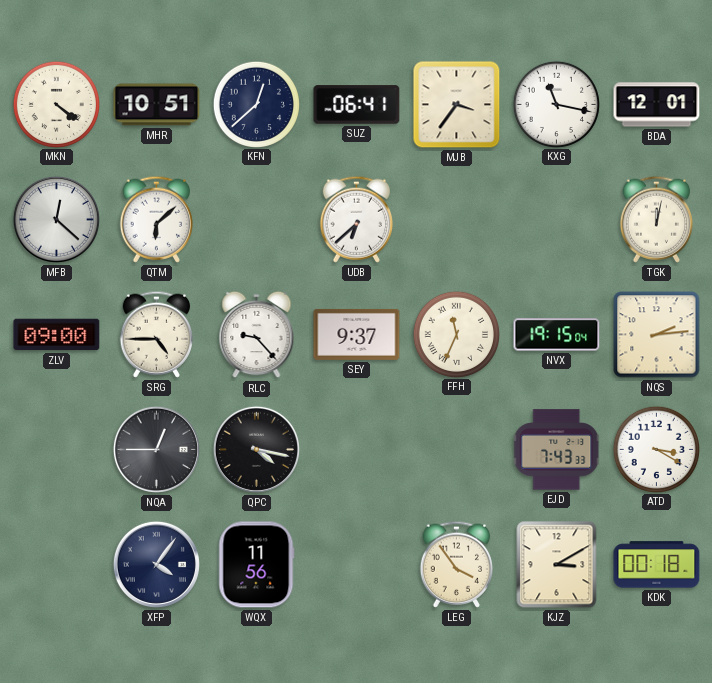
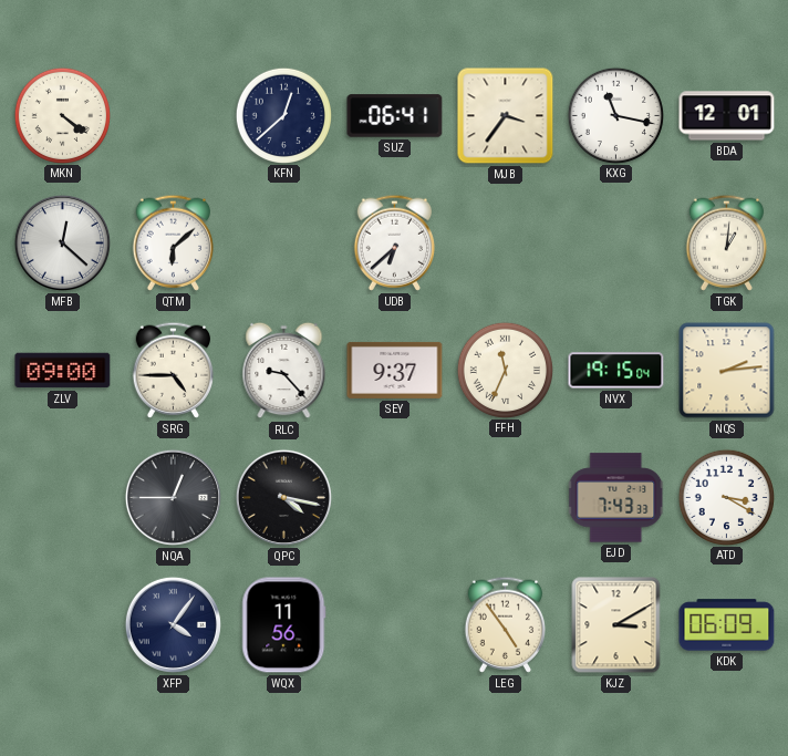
MHR: 10:51 -> none (157, 105)
TGK: 12:02 -> 1:01 (726, 242)
LEG: 3:54 -> 4:54 (505, 624)
KDK: 00:18 -> 06:09 (727, 625)
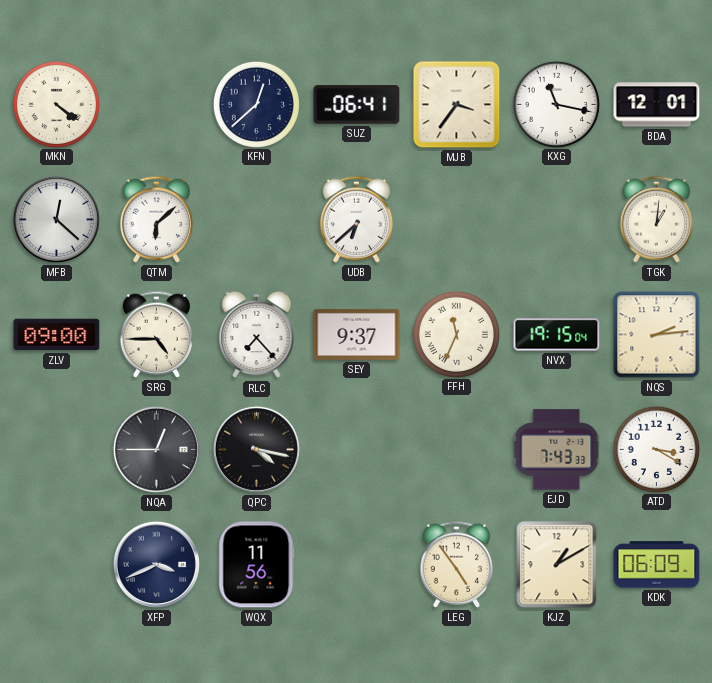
RLC: 9:23 -> 7:23 (257, 335)
XFP: 4:06 -> 3:41 (156, 564)
KJZ: 3:10 -> 1:10 (557, 565)
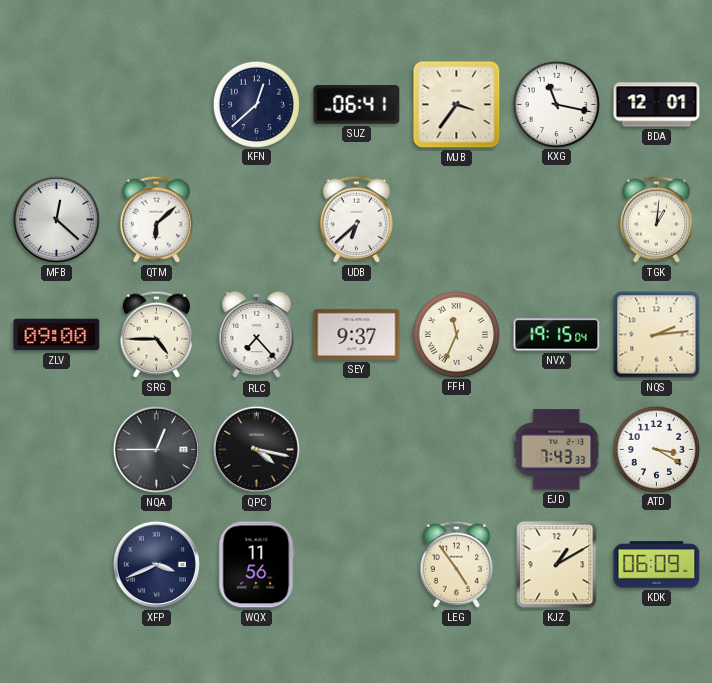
MKN: 4:21 -> none (56, 104)
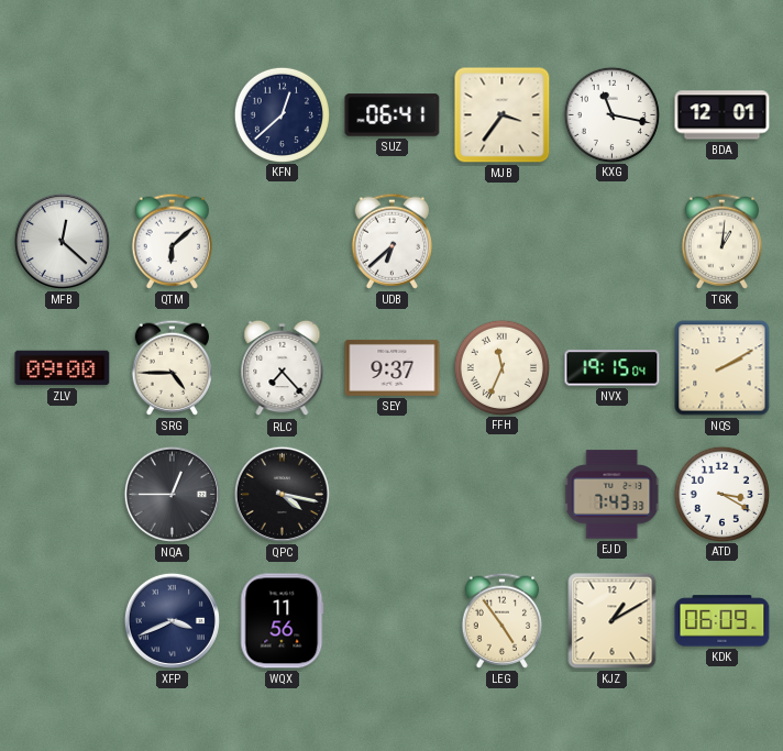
NQS: 2:14 -> 2:10 (723, 368)
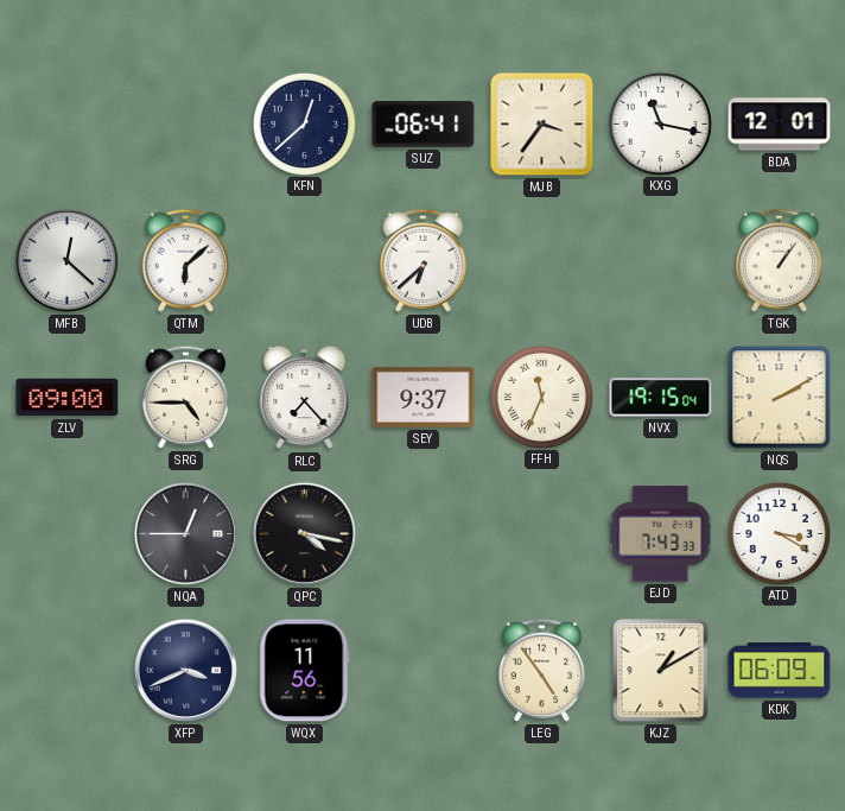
TGK: 1:01 -> 1:06 (779, 260)
